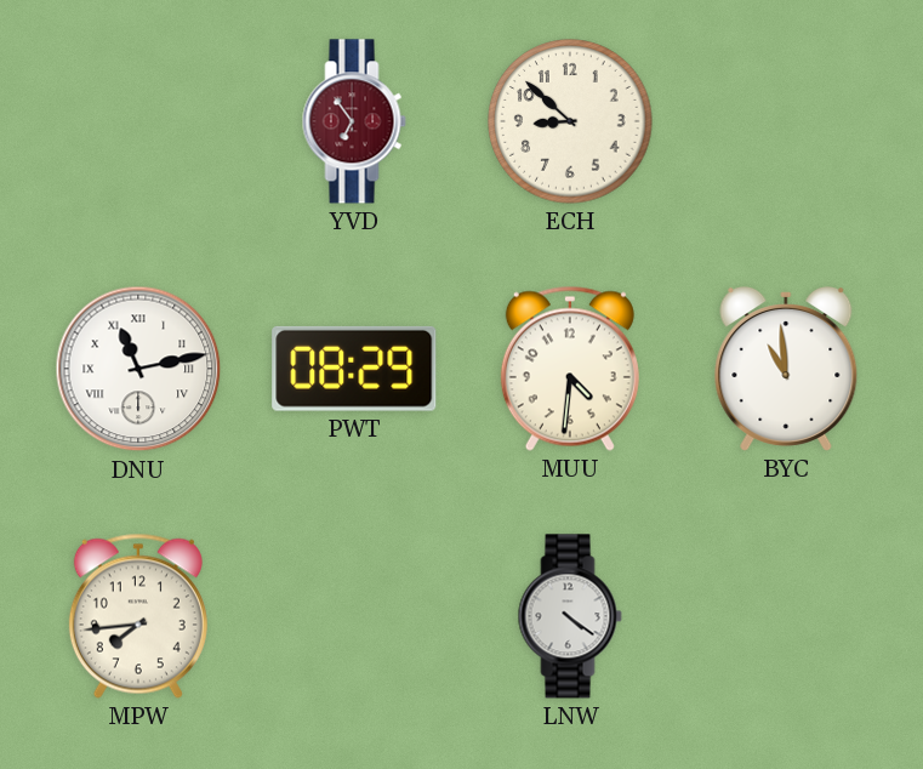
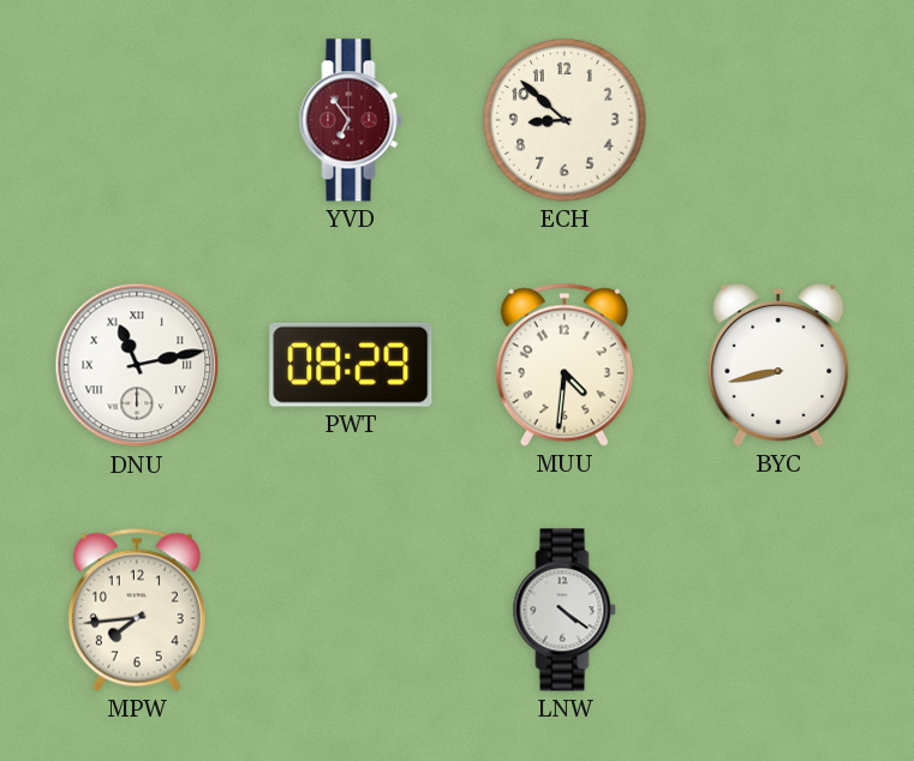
BYC: 10:59 -> 8:43 (778, 366)
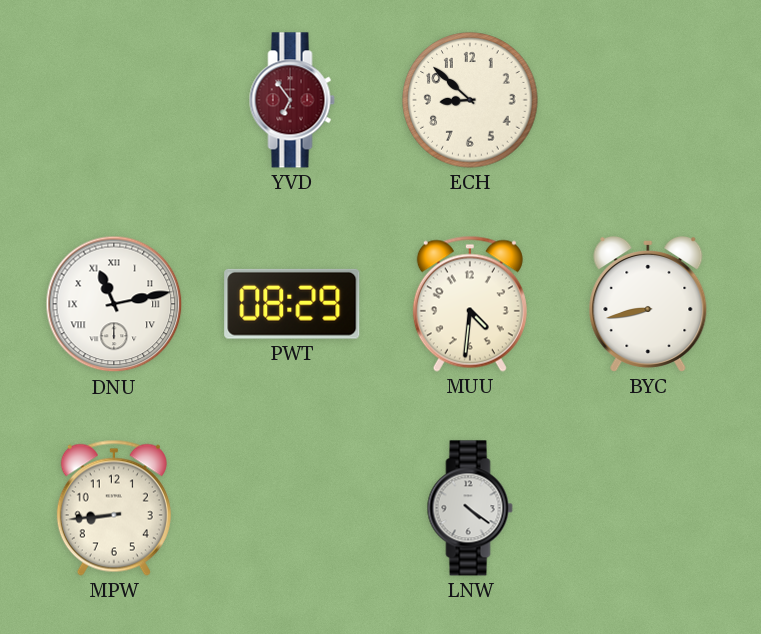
MPW: 7:44 -> 8:44 (114, 508)
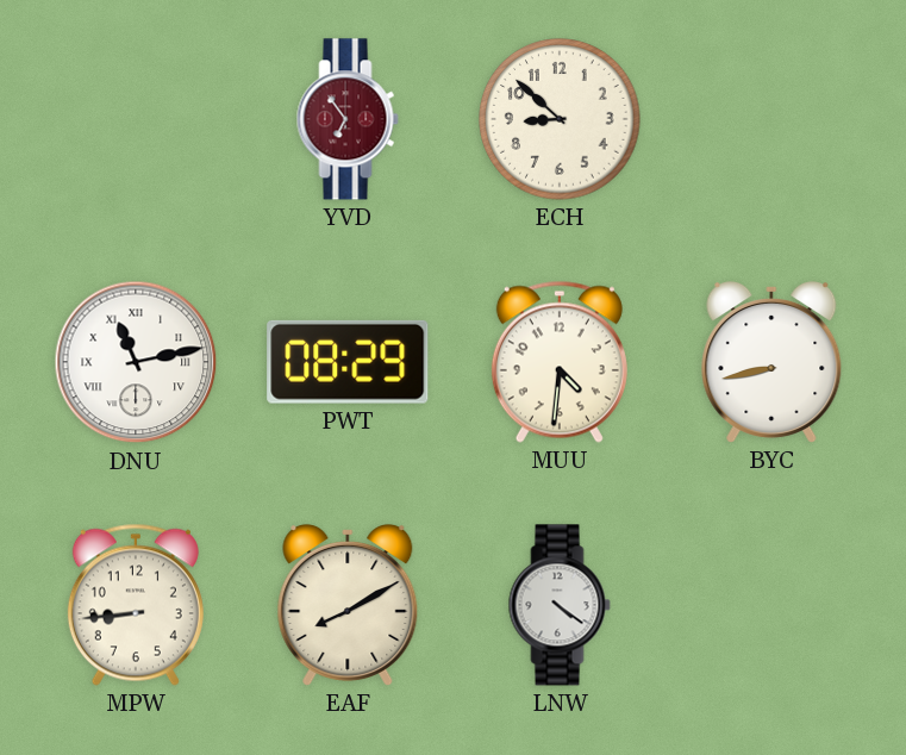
EAF: none -> 8:10 (348, 606)
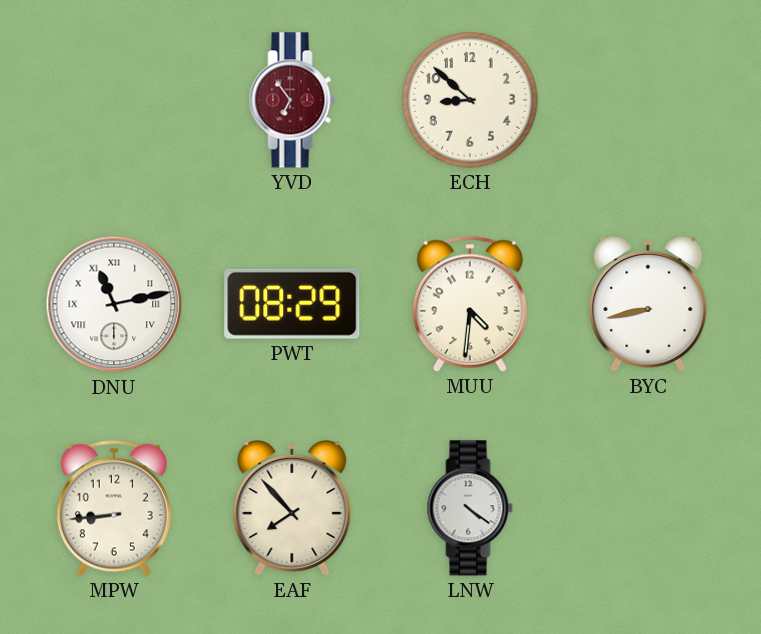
EAF: 8:10 -> 7:53 (292, 509)
